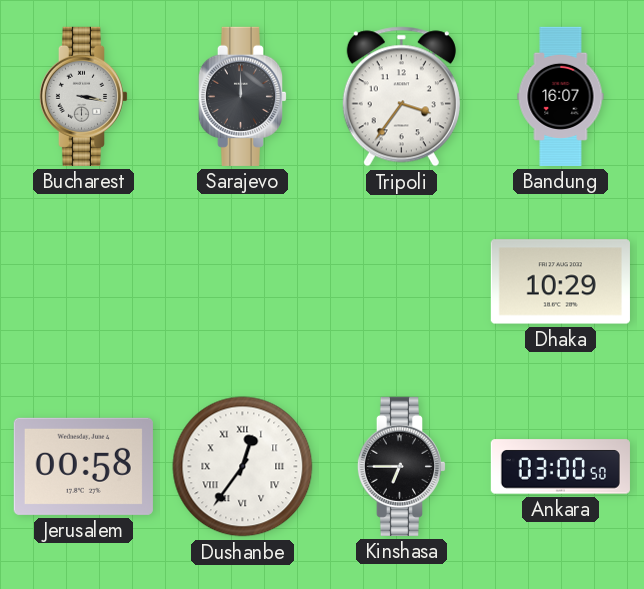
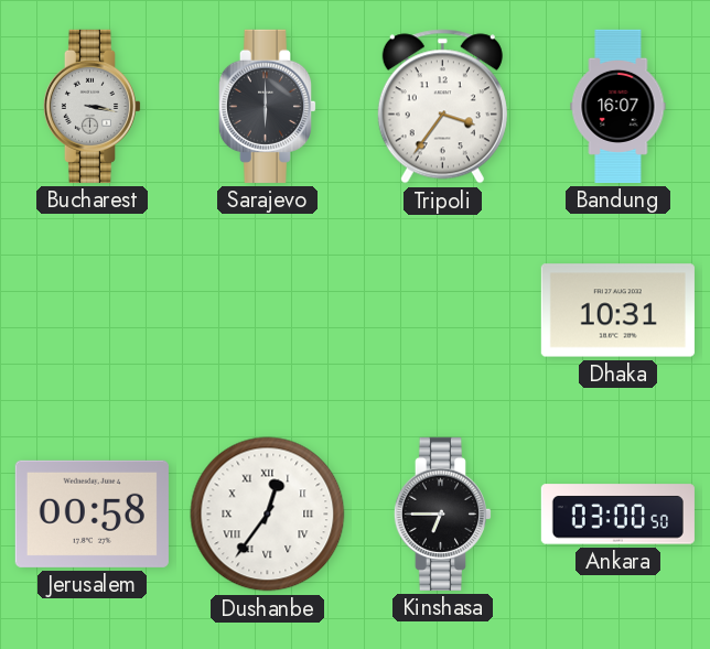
Sarajevo: 12:00 -> 6:00 (267, 106)
Dhaka: 10:29 -> 10:31 (617, 311)
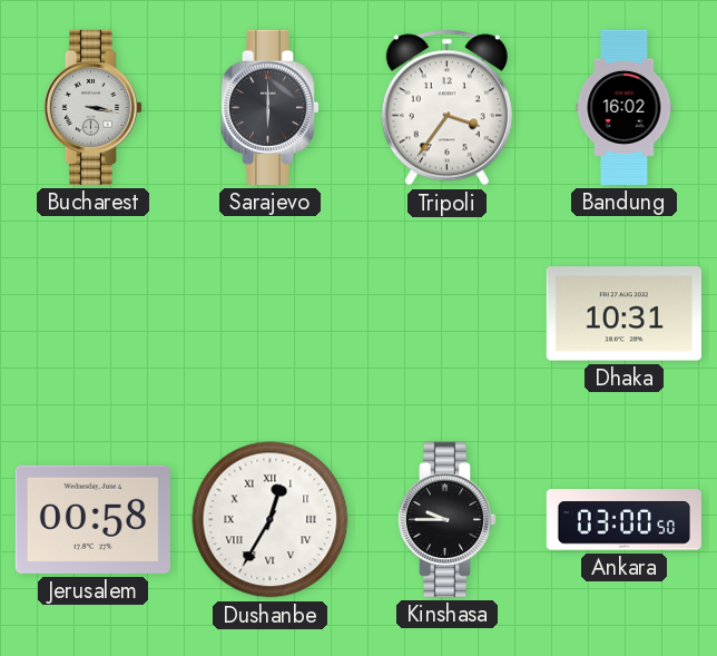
Bandung: 16:07 -> 16:02 (625, 107)
Dushanbe: 12:36 -> 12:35 (271, 520)
Kinshasa: 6:45 -> 9:45 (446, 519)
